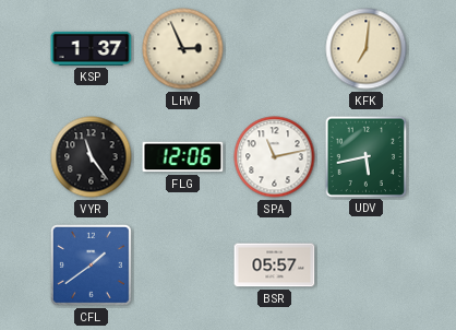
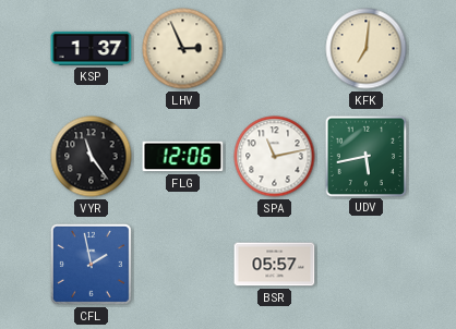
CFL: 1:39 -> 1:58 (91, 264)
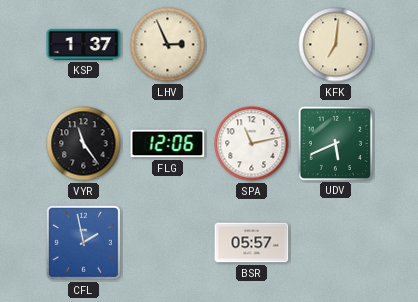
UDV: 5:43 -> 5:41 (335, 143)
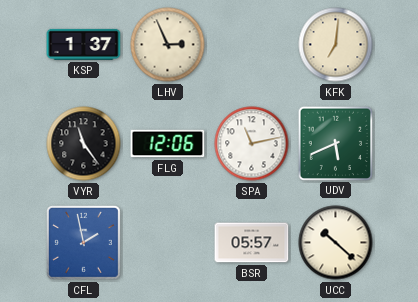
UCC: none -> 10:22 (336, 243)
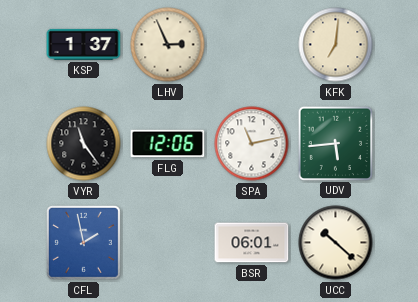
UDV: 5:41 -> 5:44 (335, 143)
BSR: 05:57 -> 06:01 (252, 243)
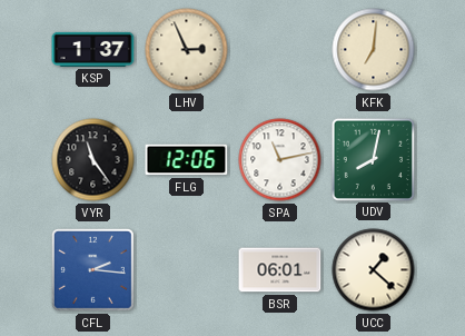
UDV: 5:44 -> 8:02 (373, 159)
CFL: 1:58 -> 2:16 (92, 269)
UCC: 10:22 -> 1:22 (374, 270)
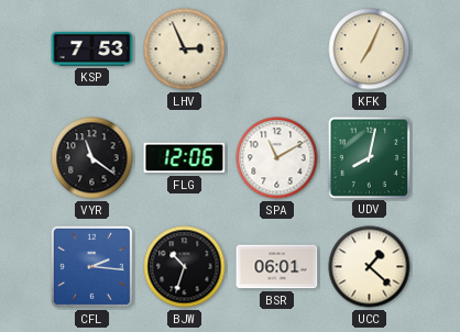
KSP: 1:37 -> 7:53 (92, 48)
KFK: 7:01 -> 7:04 (370, 49)
VYR: 11:24 -> 11:21 (92, 158)
SPA: 11:13 -> 11:10 (277, 158)
BJW: none -> 10:33 (185, 267)
